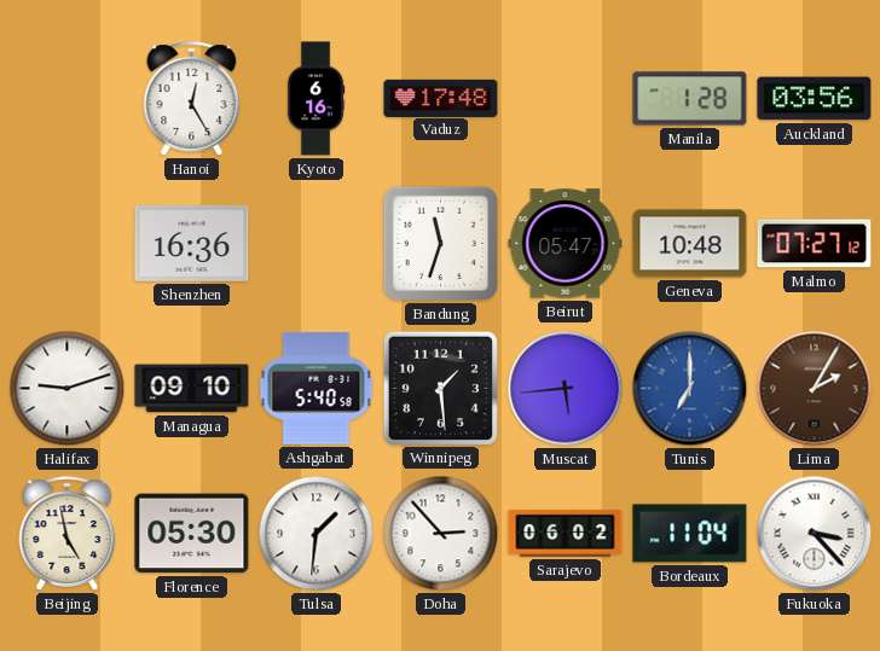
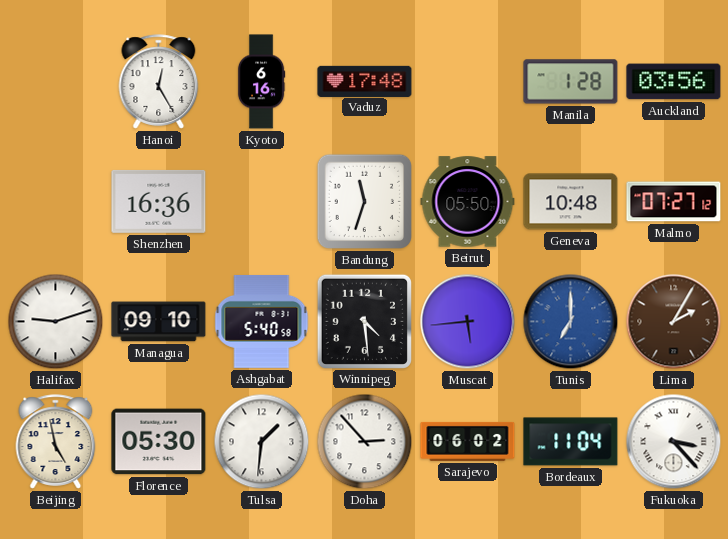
Beirut: 05:47 -> 05:50 (468, 202)
Winnipeg: 1:29 -> 4:29 (364, 321)
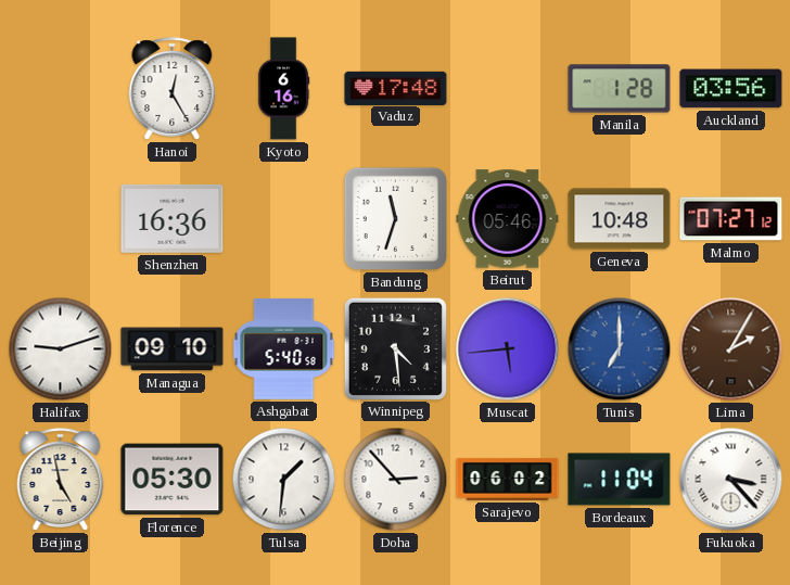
Beirut: 05:50 -> 05:46 (508, 219)
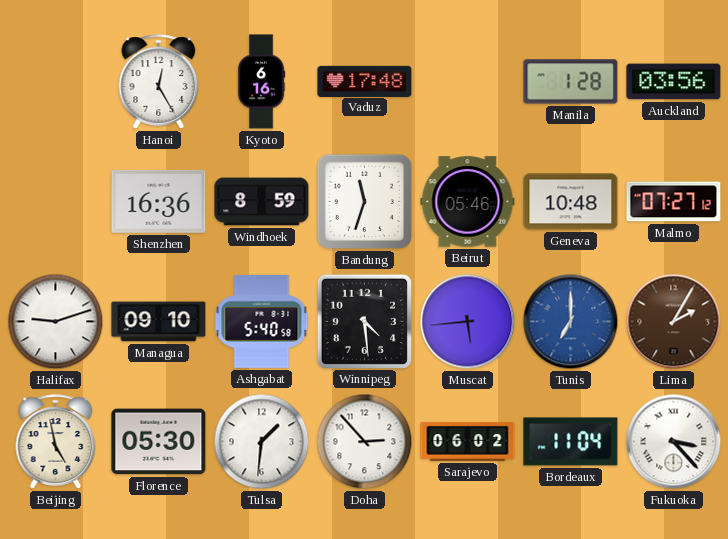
Windhoek: none -> 8:59 (262, 202)
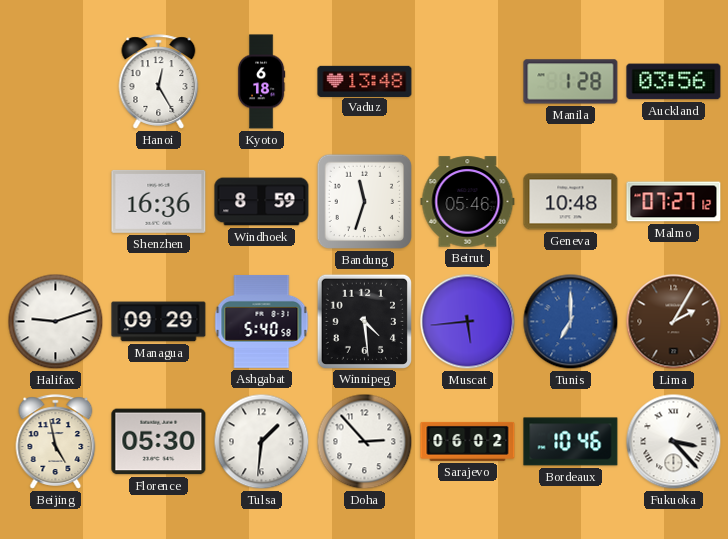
Kyoto: 6:16 -> 6:18 (261, 82)
Vaduz: 17:48 -> 13:48 (365, 81)
Managua: 09:10 -> 09:29 (159, 322)
Bordeaux: 11:04 -> 10:46 (571, 442)
